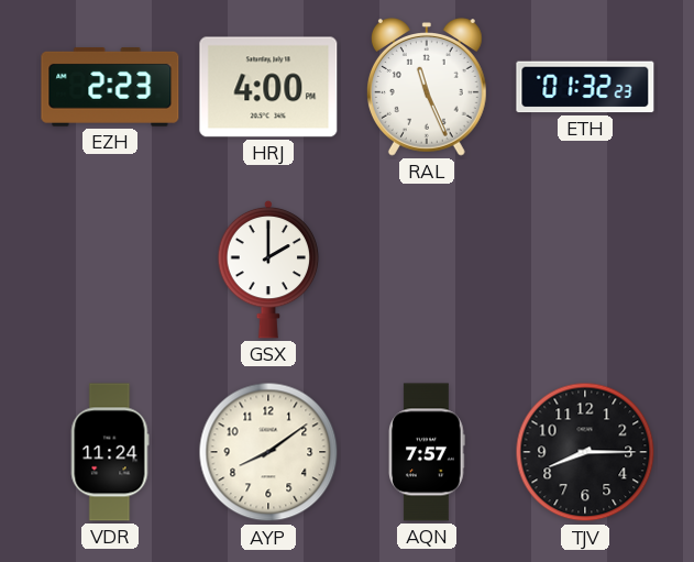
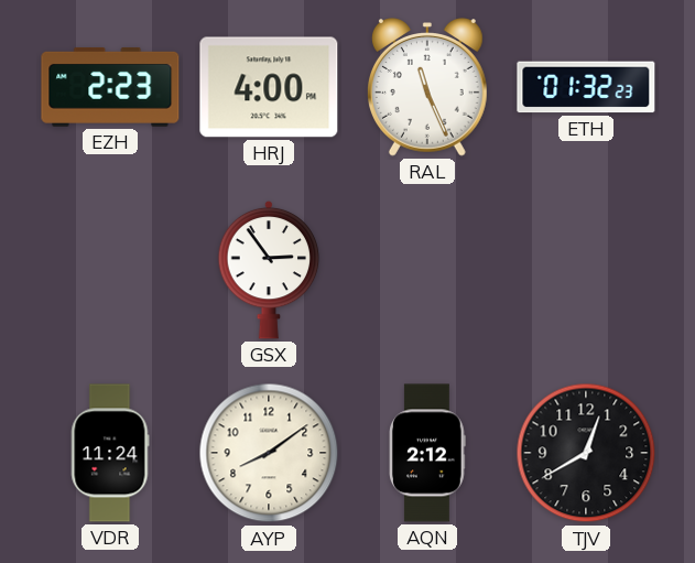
GSX: 2:00 -> 2:54 (269, 270)
AQN: 7:57 -> 2:12 (427, 453)
TJV: 8:15 -> 12:40 (586, 453)
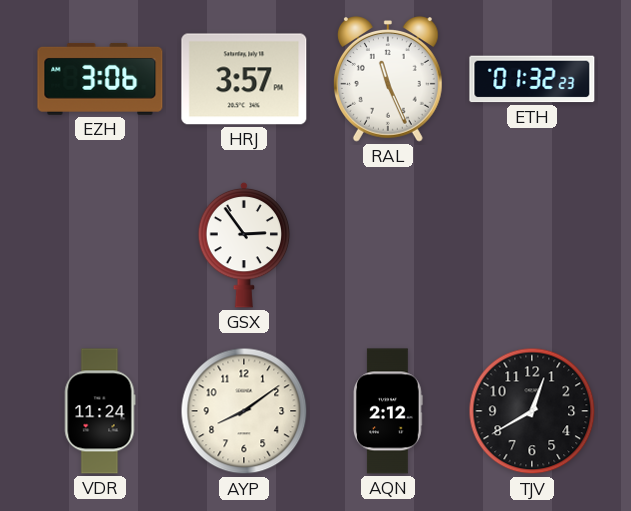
EZH: 2:23 -> 3:06 (100, 79)
HRJ: 4:00 -> 3:57 (244, 79)
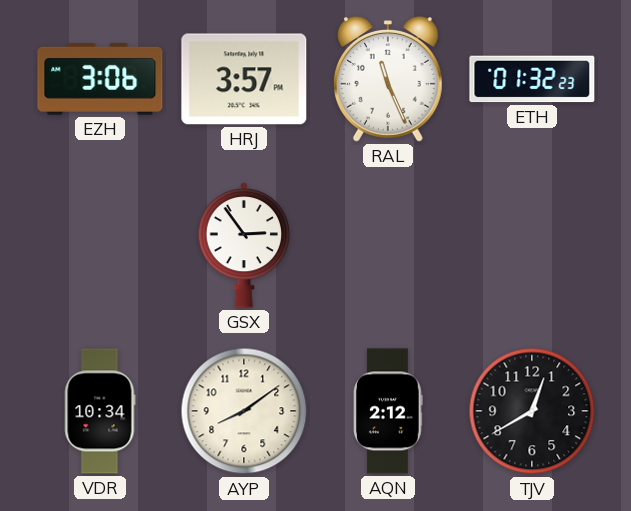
VDR: 11:24 -> 10:34 (100, 411)
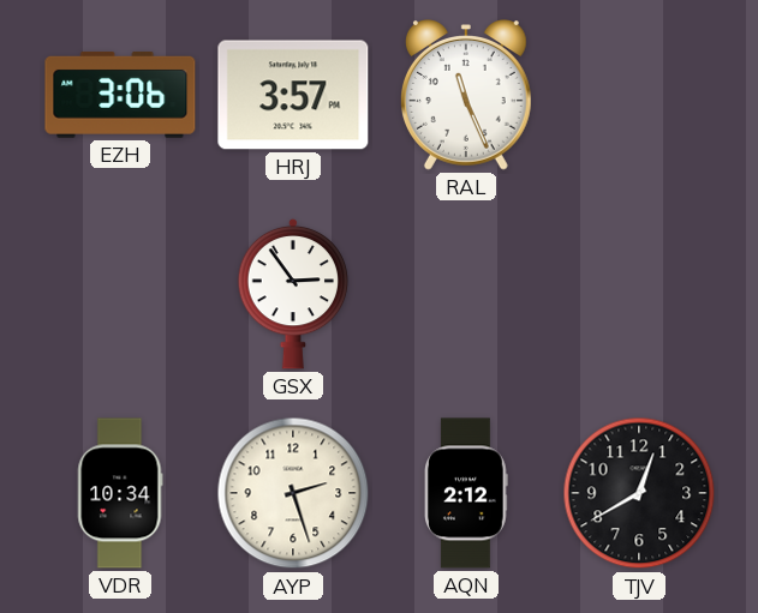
ETH: 01:32 -> none (532, 79)
AYP: 8:09 -> 2:27 (293, 493)
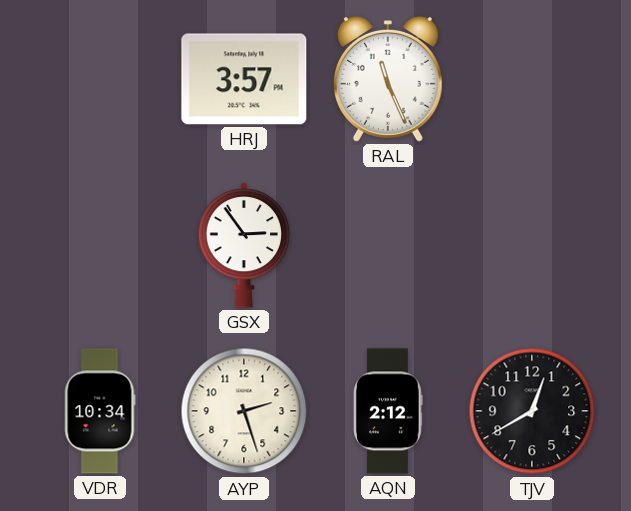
EZH: 3:06 -> none (120, 95)
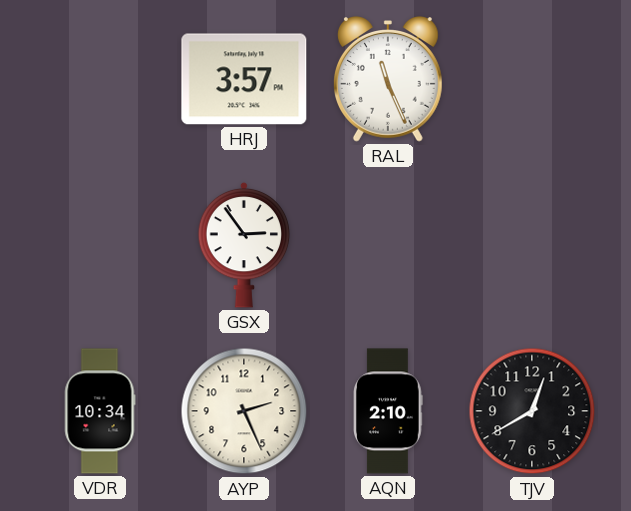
AYP: 2:27 -> 2:26 (244, 411)
AQN: 2:12 -> 2:10 (388, 411)
